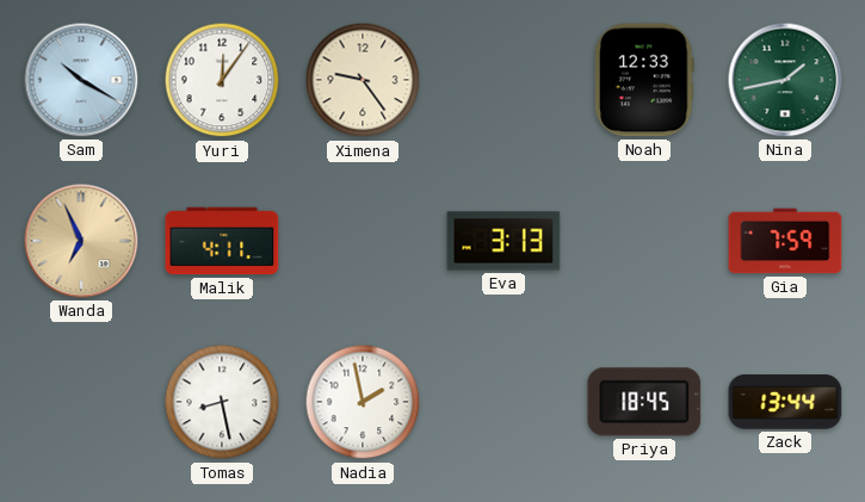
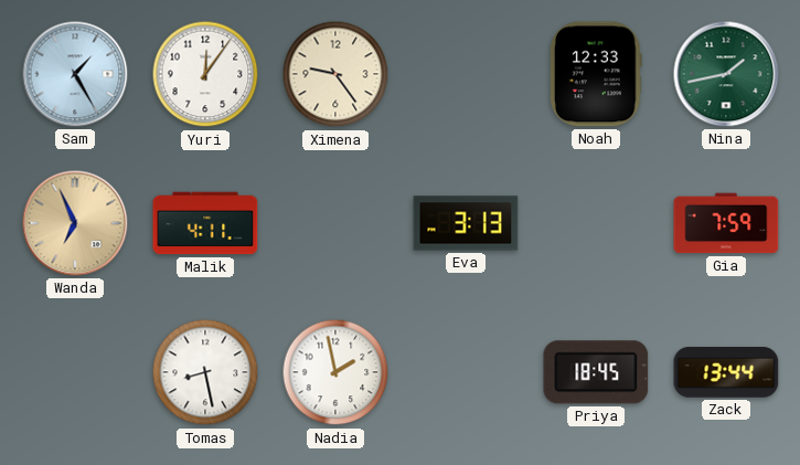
Sam: 10:20 -> 1:25 (75, 74)
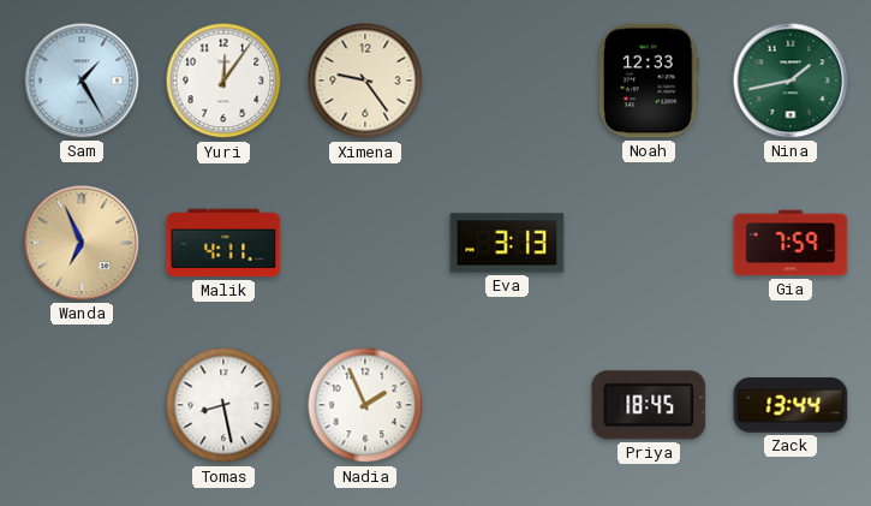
Nadia: 1:58 -> 1:56 (365, 405)
